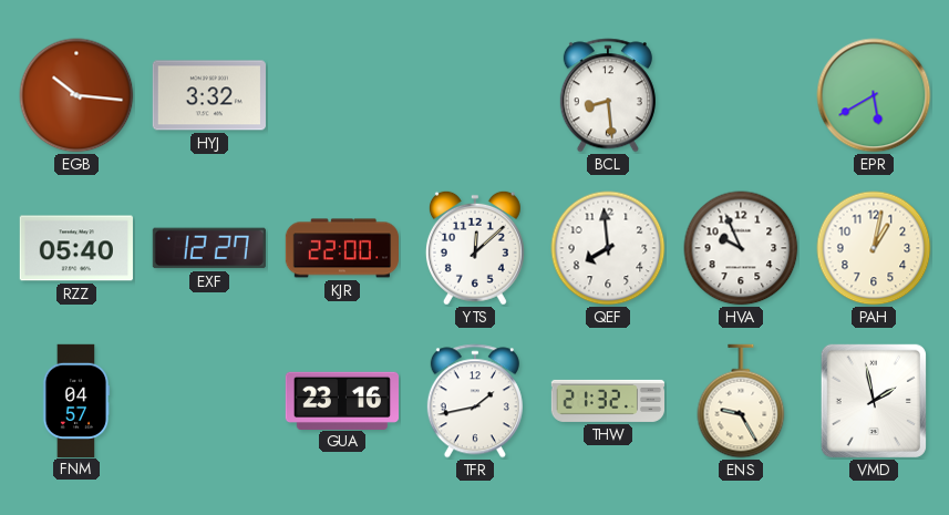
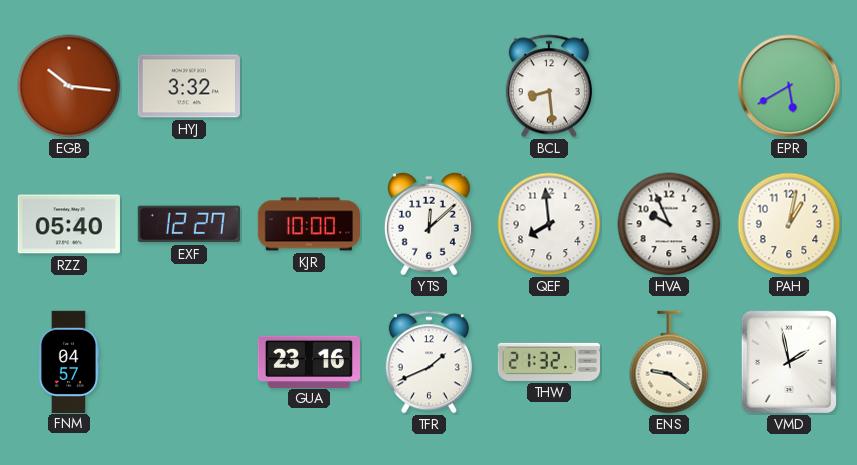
KJR: 22:00 -> 10:00 (308, 224)
TFR: 1:43 -> 1:41 (429, 362)
ENS: 9:25 -> 9:21 (669, 362)
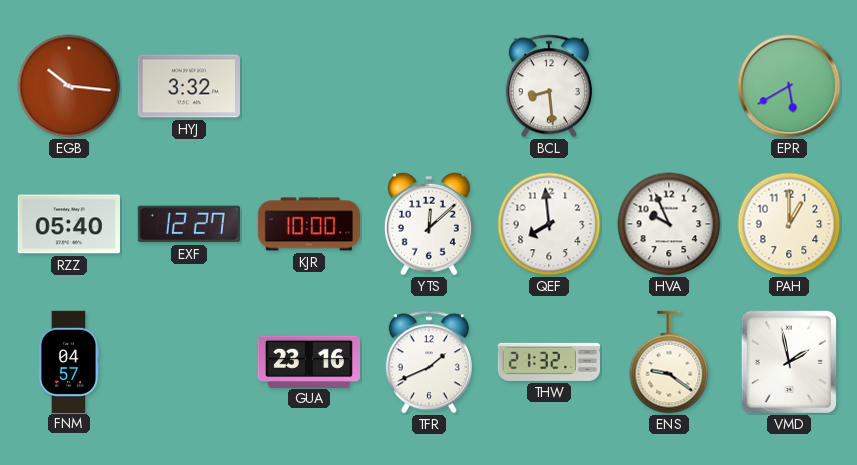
PAH: 1:02 -> 1:00 (789, 224)
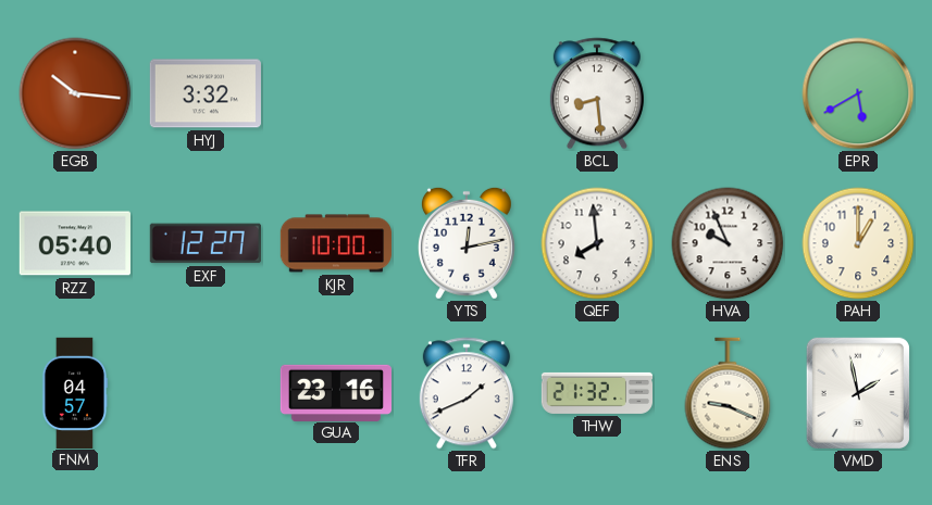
YTS: 12:08 -> 12:13 (467, 243)
ENS: 9:21 -> 9:19 (728, 393)
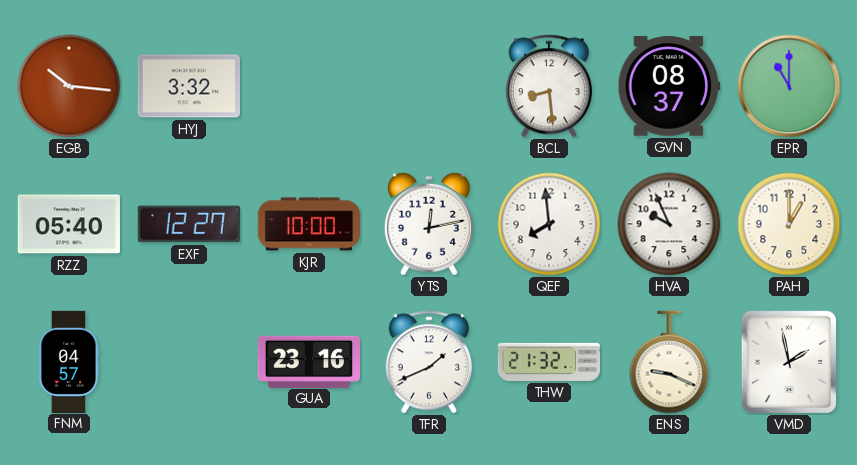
GVN: none -> 08:37 (669, 86)
EPR: 5:40 -> 11:00 (789, 86)
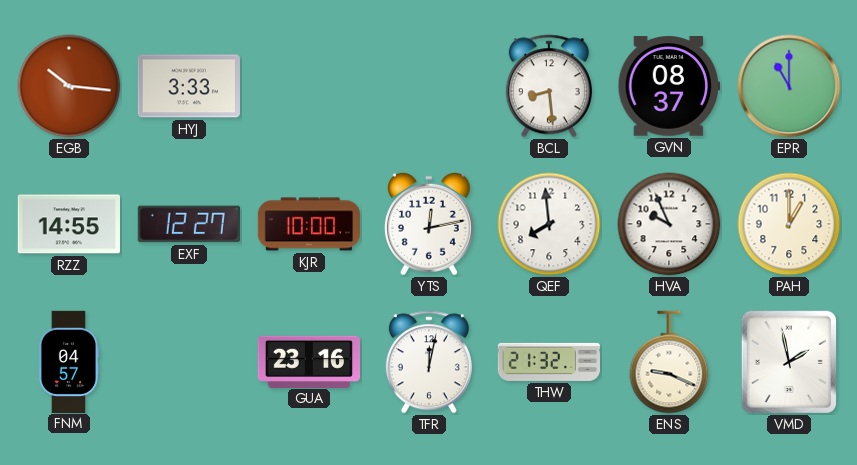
HYJ: 3:32 -> 3:33 (189, 86)
RZZ: 05:40 -> 14:55 (69, 224)
TFR: 1:41 -> 12:02 (429, 362)
